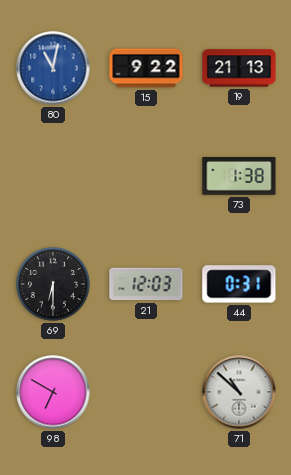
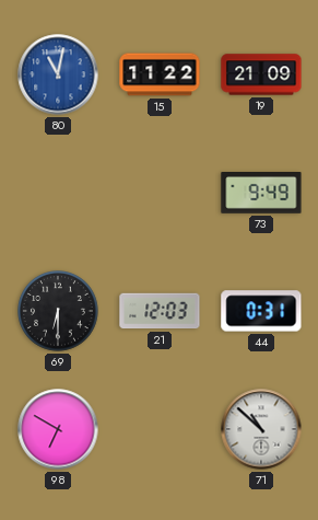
15: 9:22 -> 11:22 (160, 74)
19: 21:13 -> 21:09 (261, 74)
73: 1:38 -> 9:49 (261, 194)
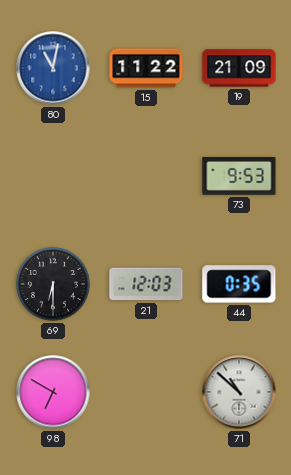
73: 9:49 -> 9:53 (239, 177)
44: 0:31 -> 0:35 (239, 284)
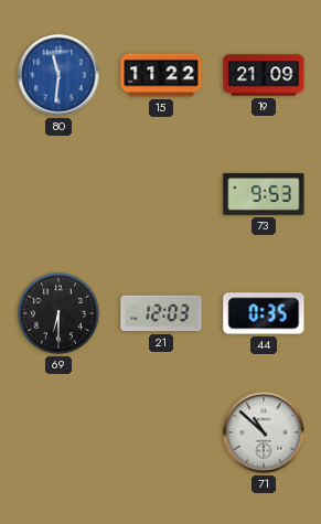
80: 11:02 -> 11:31 (58, 75)
98: 6:50 -> none (53, 392)
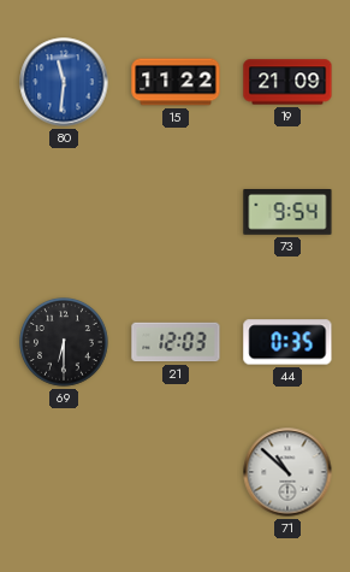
73: 9:53 -> 9:54 (287, 213)
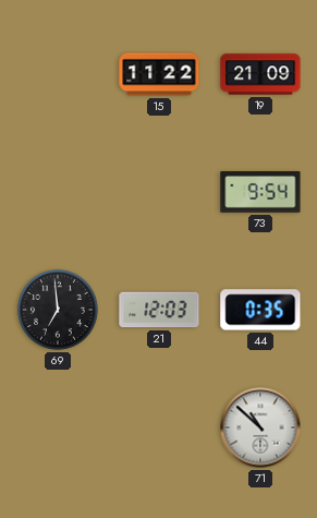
80: 11:31 -> none (64, 82)
69: 6:30 -> 6:59 (59, 311)
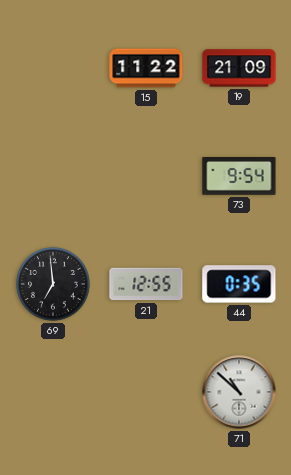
21: 12:03 -> 12:55 (146, 284)
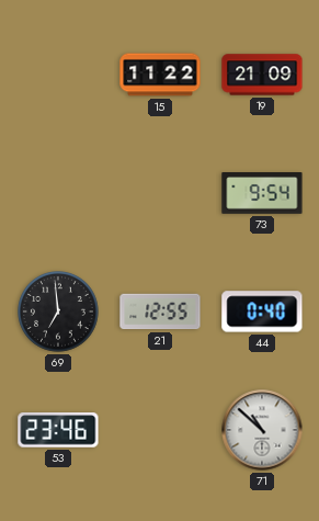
44: 0:35 -> 0:40 (262, 312)
53: none -> 23:46 (58, 430)
